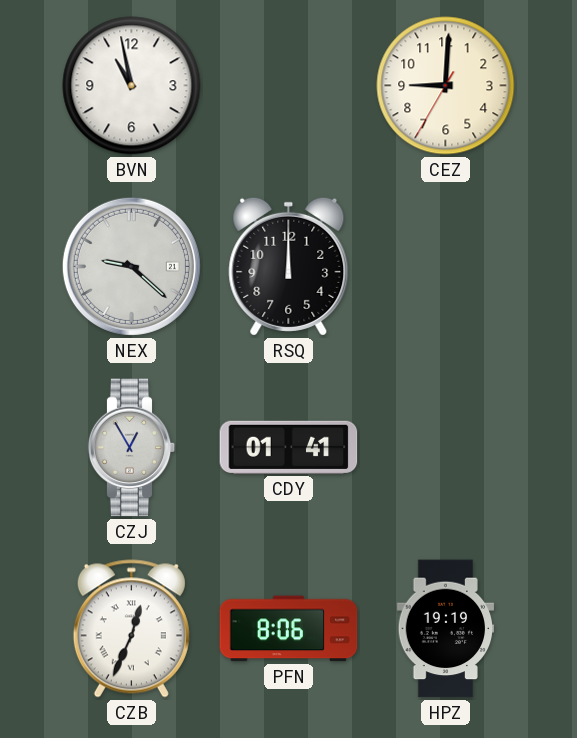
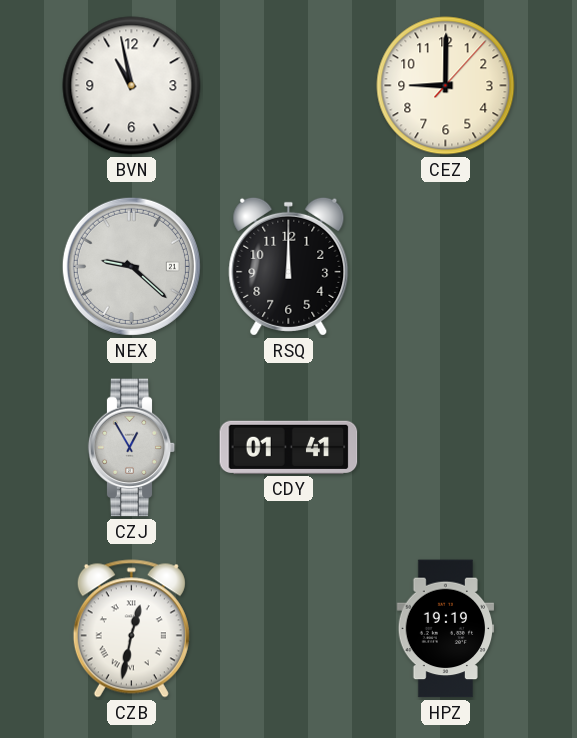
CEZ: 9:00:35 -> 9:00:07 (446, 86)
CZB: 12:34 -> 12:32 (131, 629)
PFN: 8:06 -> none (289, 629)
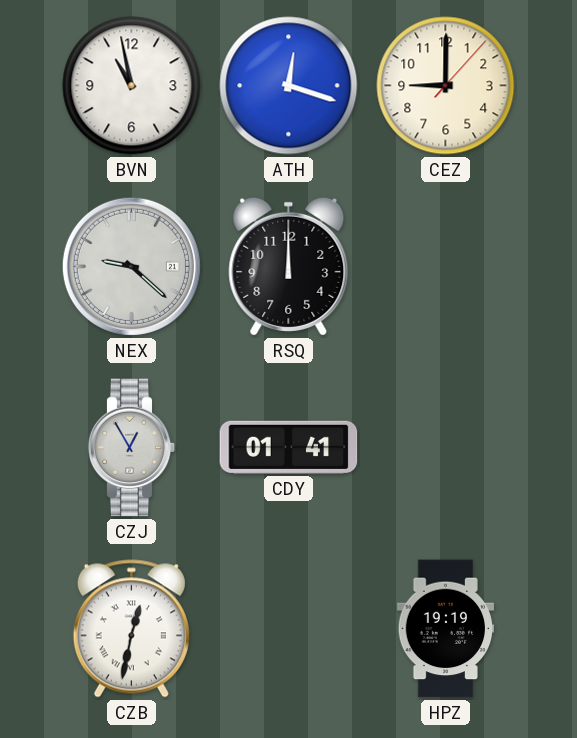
ATH: none -> 12:18 (289, 86)
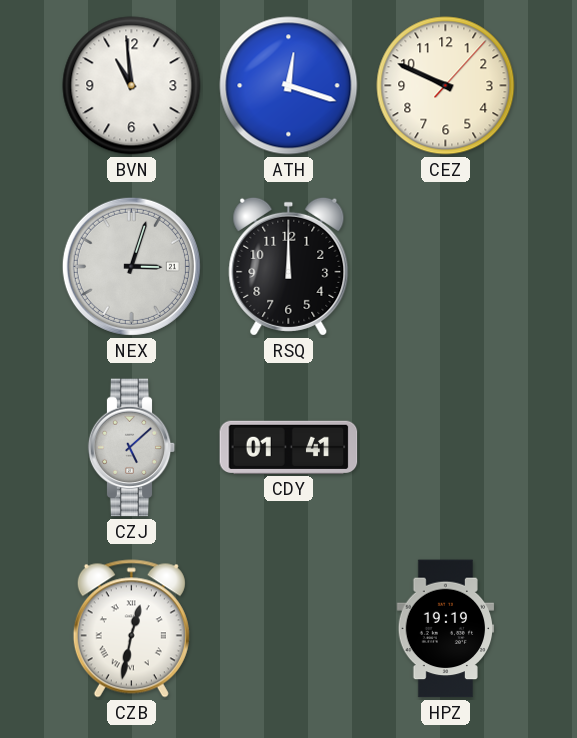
BVN: 10:58 -> 10:59 (132, 86)
CEZ: 9:00 -> 9:49 (446, 86)
NEX: 9:22 -> 3:03 (131, 266)
CZJ: 12:55 -> 5:08 (132, 448)
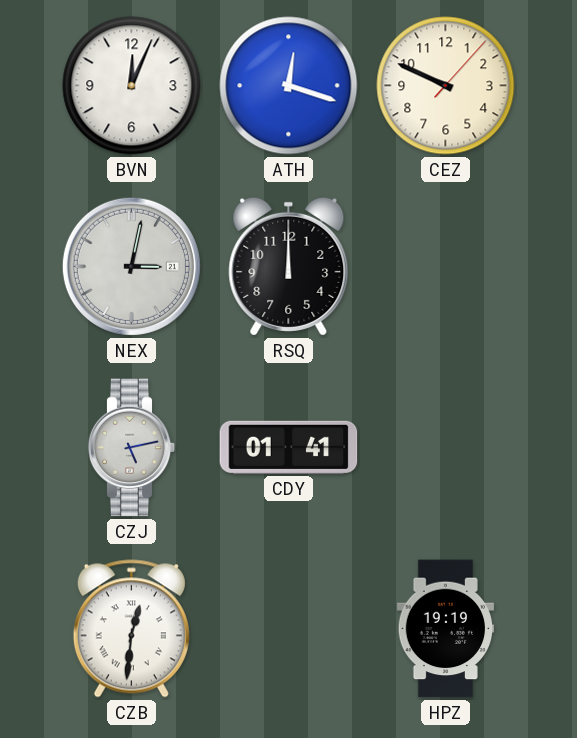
BVN: 10:59 -> 12:04 (132, 86)
NEX: 3:03 -> 3:02 (131, 266)
CZJ: 5:08 -> 5:13 (132, 448)
CZB: 12:32 -> 12:31 (131, 629)
